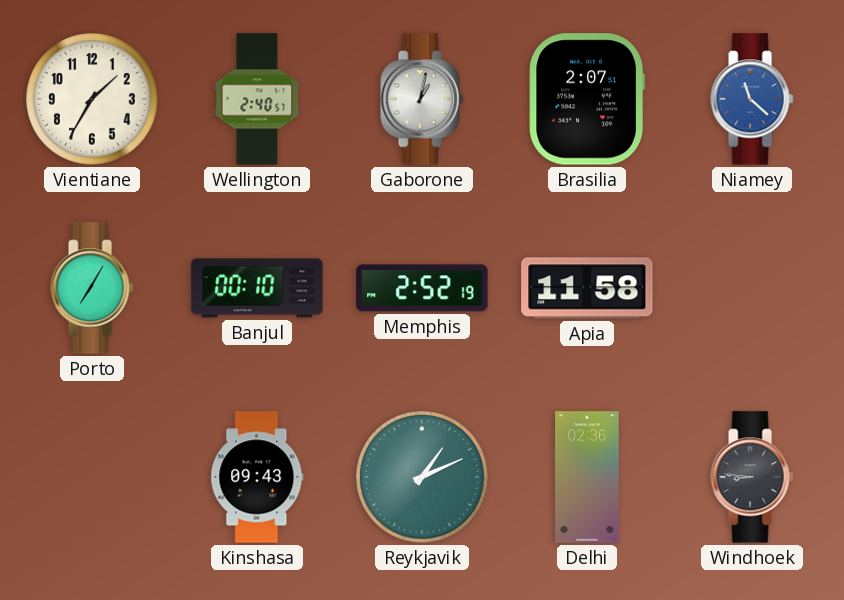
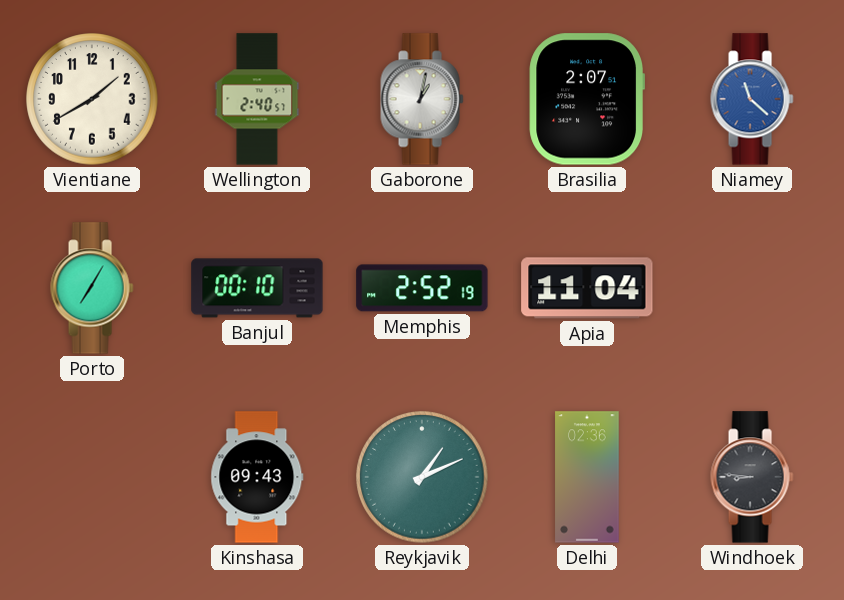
Vientiane: 1:35 -> 1:40 (92, 99)
Apia: 11:58 -> 11:04 (587, 288)
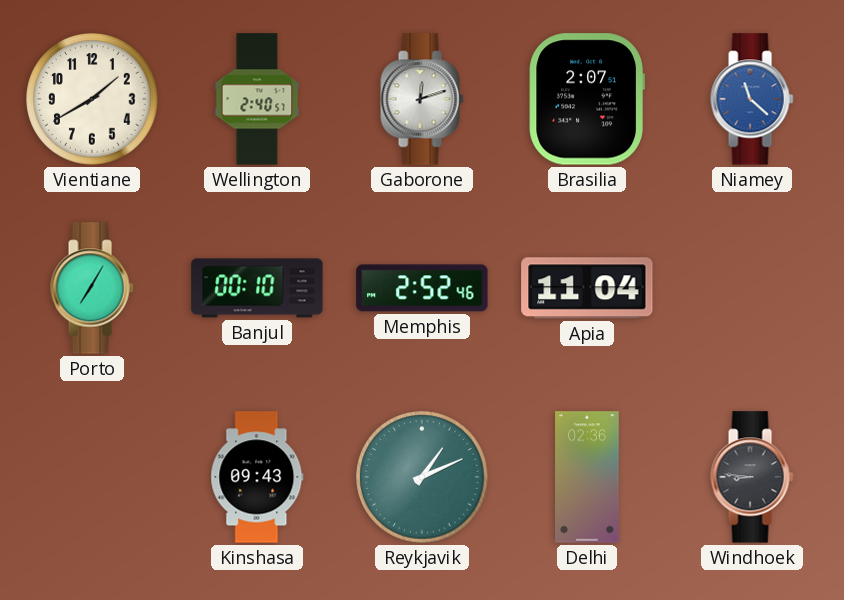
Gaborone: 1:02 -> 12:12 (422, 99)
Memphis: 2:52:19 -> 2:52:46 (422, 288)
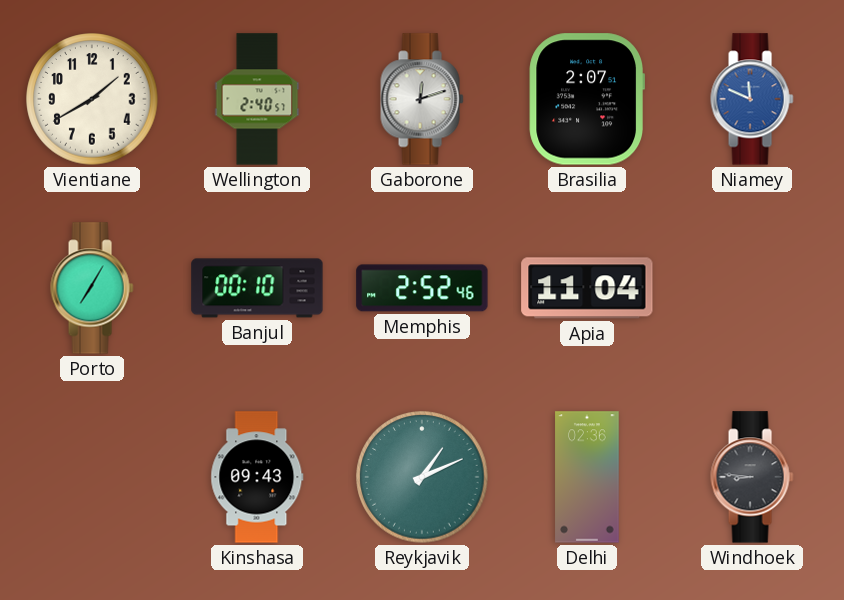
Niamey: 11:22 -> 11:49 (752, 99)
